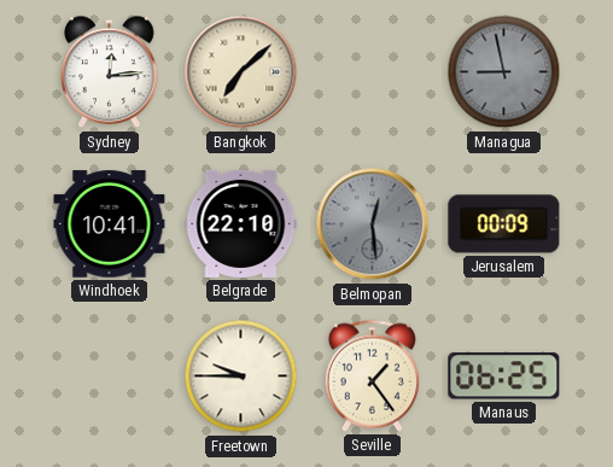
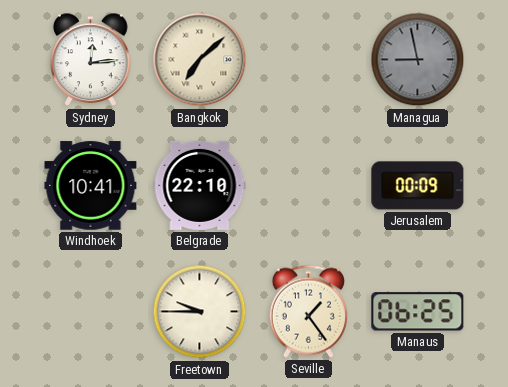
Belmopan: 12:29 -> none (373, 224)
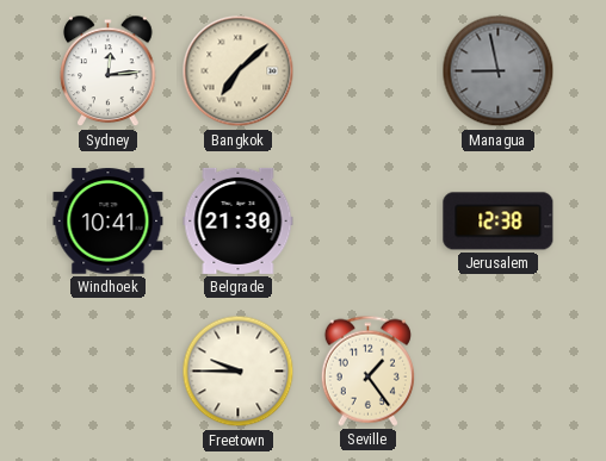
Belgrade: 22:10 -> 21:30 (239, 220)
Jerusalem: 00:09 -> 12:38 (499, 222)
Manaus: 06:25 -> none (418, 312)
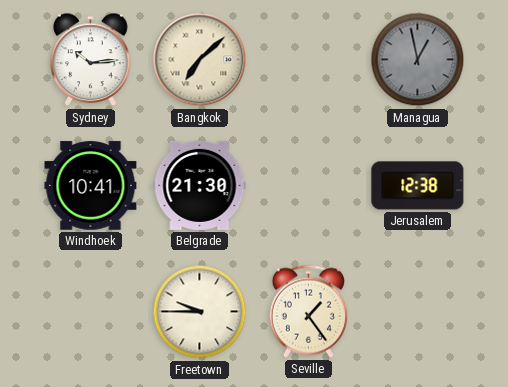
Sydney: 12:14 -> 10:14 (91, 60)
Managua: 8:58 -> 12:58 (418, 60)
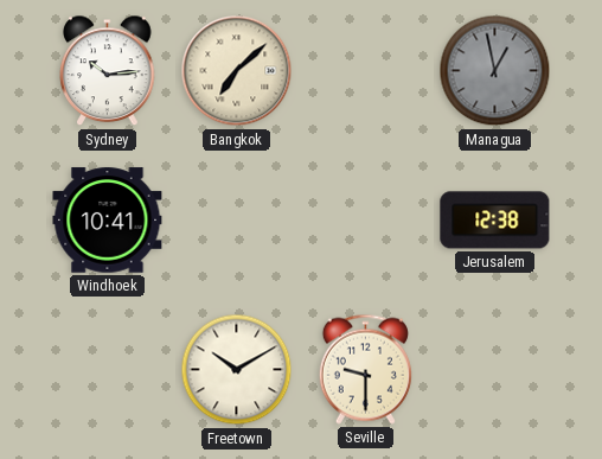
Belgrade: 21:30 -> none (200, 185)
Freetown: 9:45 -> 10:10 (237, 370)
Seville: 1:24 -> 9:30 (365, 369)
